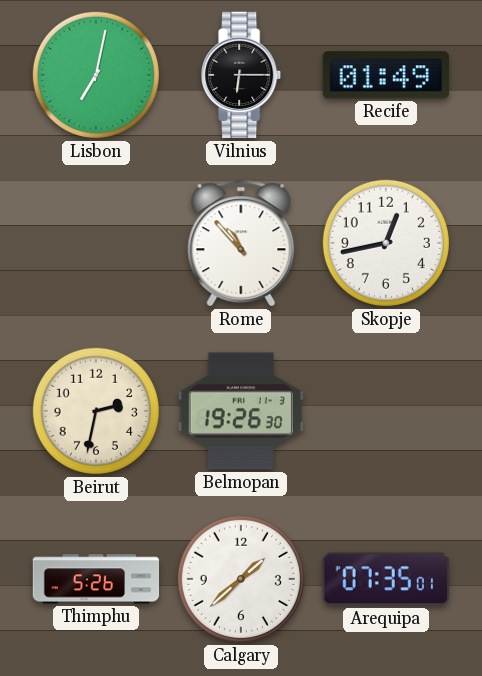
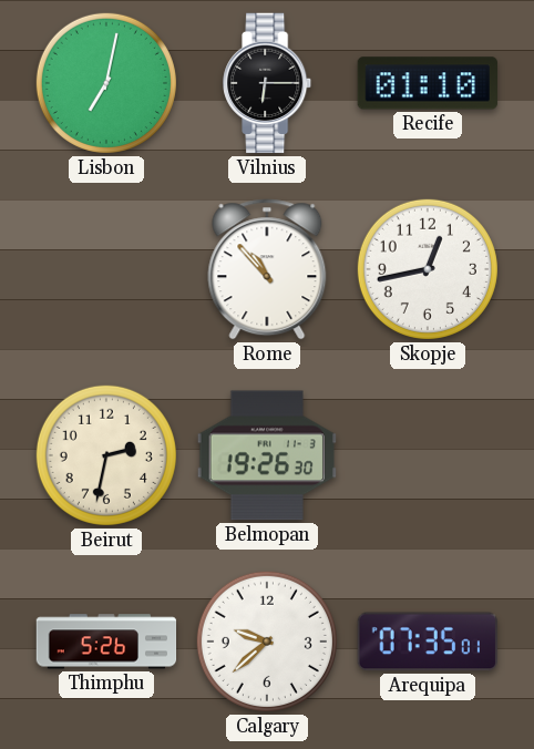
Recife: 01:49 -> 01:10 (428, 83)
Calgary: 1:38 -> 9:38 (267, 642)
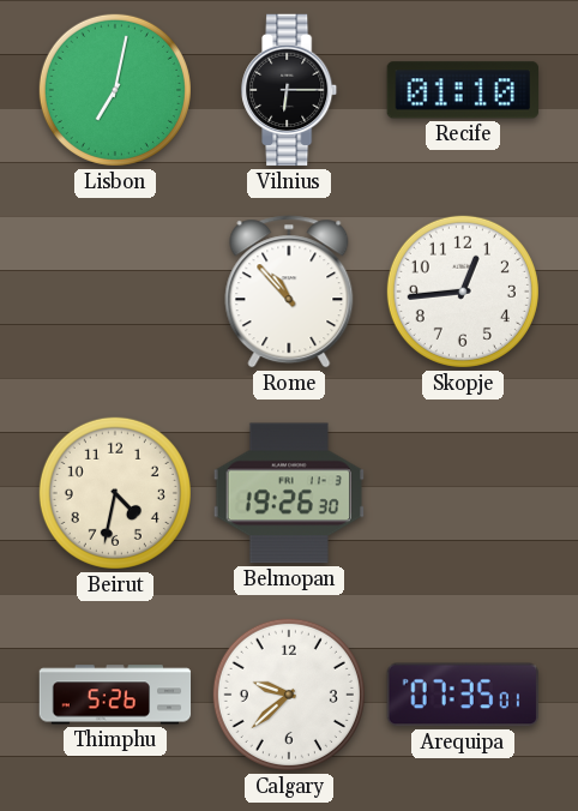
Skopje: 12:43 -> 12:44 (463, 292)
Beirut: 2:32 -> 4:32 (115, 493)
